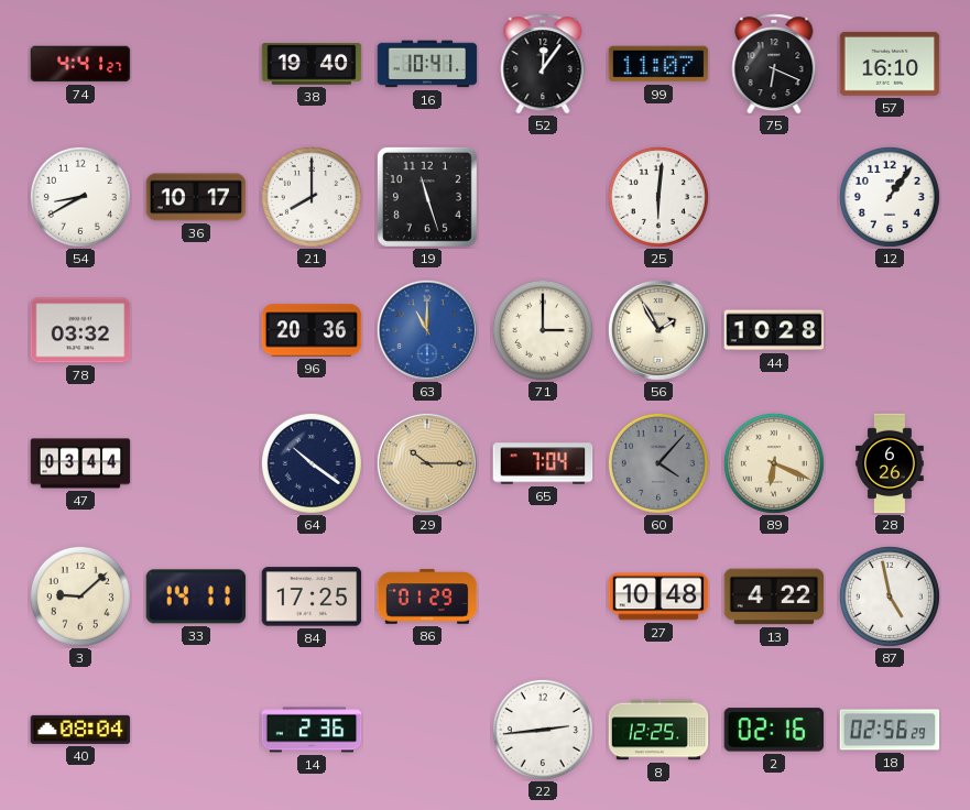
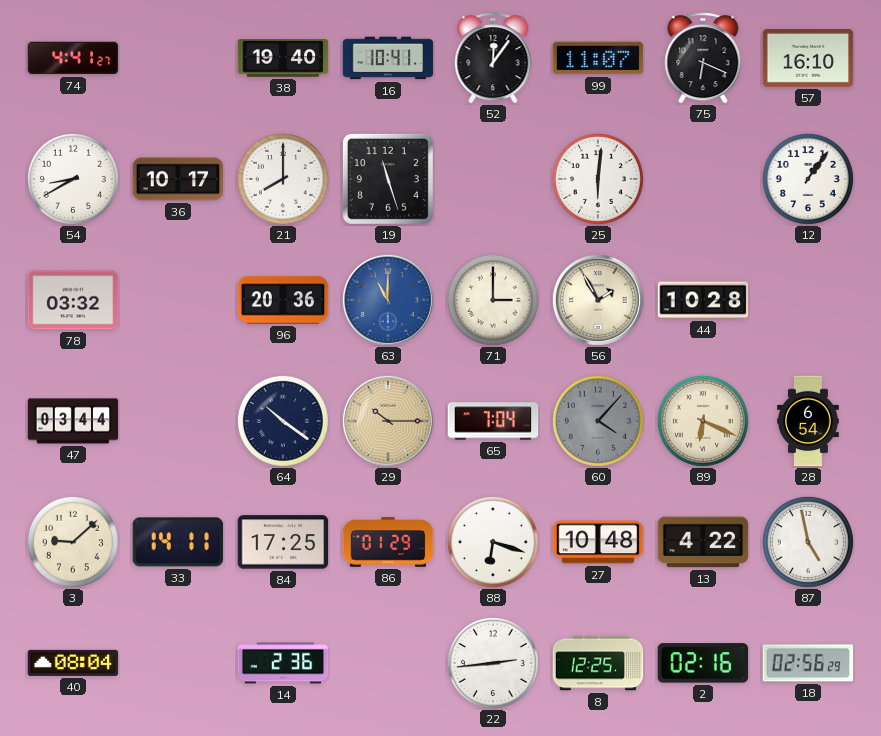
28: 6:26 -> 6:54 (808, 421)
88: none -> 6:18 (493, 542)
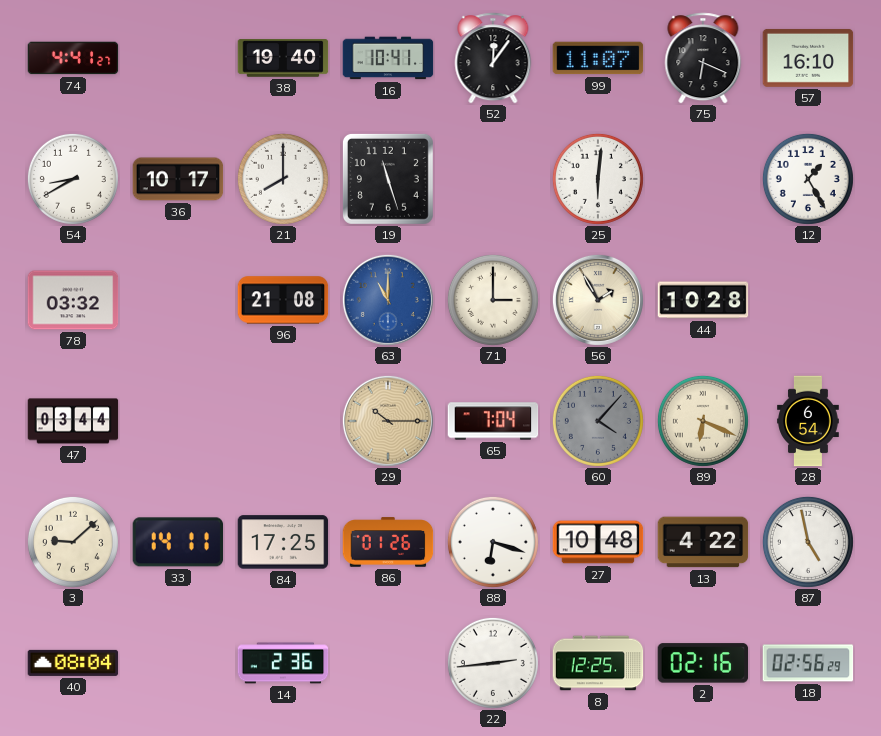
12: 1:06 -> 1:25 (808, 179)
96: 20:36 -> 21:08 (283, 300)
64: 10:21 -> none (283, 421)
86: 01:29 -> 01:26 (388, 542)
